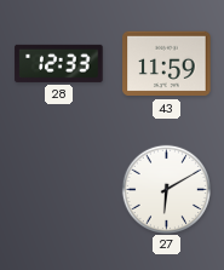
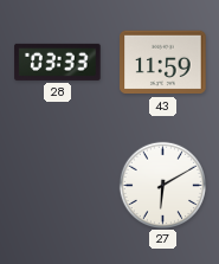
28: 12:33 -> 03:33 (58, 62)
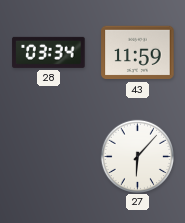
28: 03:33 -> 03:34 (49, 52)
27: 6:10 -> 6:07 (137, 156)
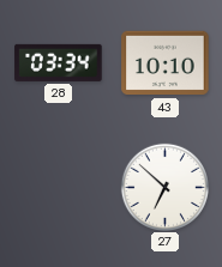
43: 11:59 -> 10:10 (166, 63)
27: 6:07 -> 6:52 (164, 187)
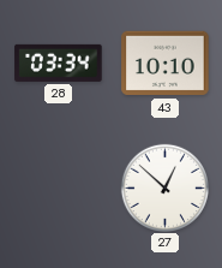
27: 6:52 -> 12:52 (164, 187)
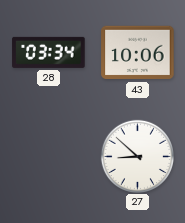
43: 10:10 -> 10:06 (138, 53)
27: 12:52 -> 8:52 (137, 156)
